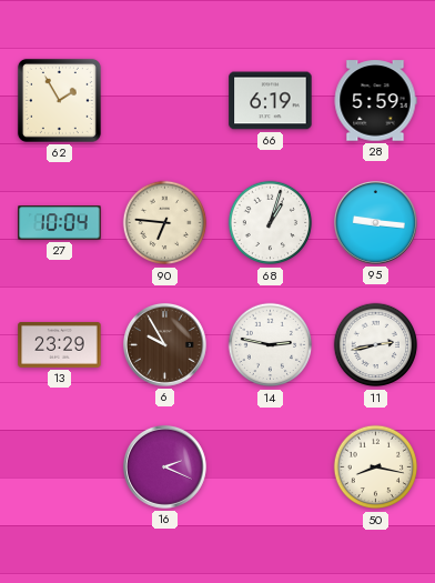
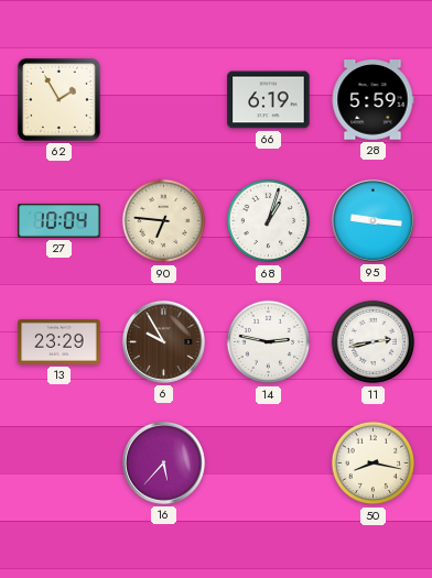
16: 2:19 -> 5:37 (163, 462)
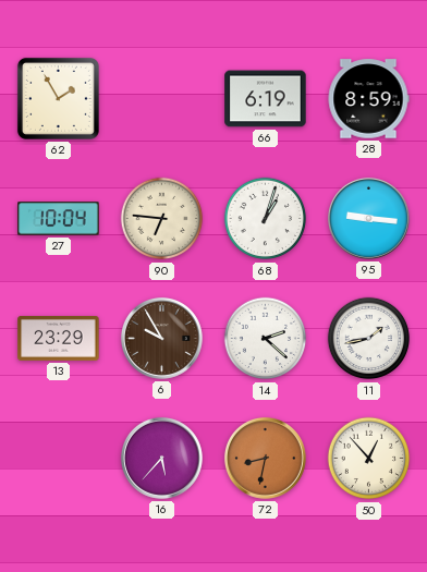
28: 5:59 -> 8:59 (368, 99)
14: 2:47 -> 2:22 (266, 339)
11: 2:43 -> 1:43 (369, 339)
72: none -> 8:32 (265, 458)
50: 8:17 -> 12:53 (369, 459)
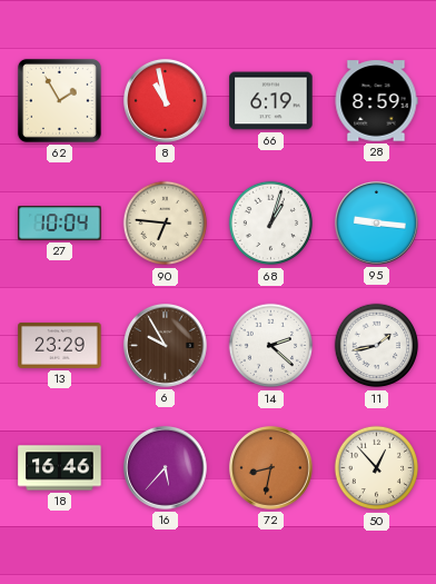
8: none -> 10:58 (165, 100)
18: none -> 16:46 (60, 468)
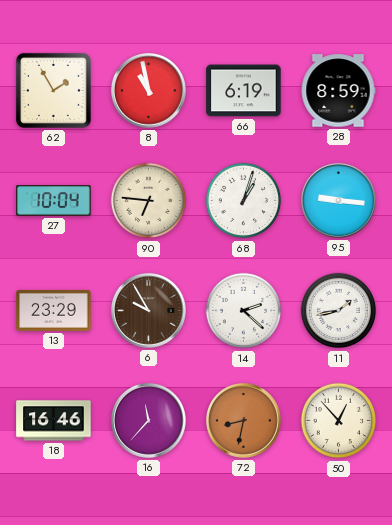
16: 5:37 -> 11:37 (148, 420)
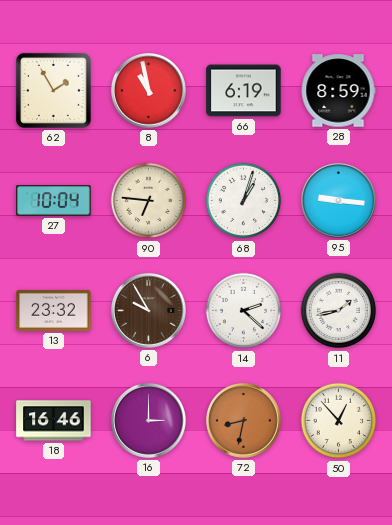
13: 23:29 -> 23:32 (54, 310)
16: 11:37 -> 3:00 (148, 420)
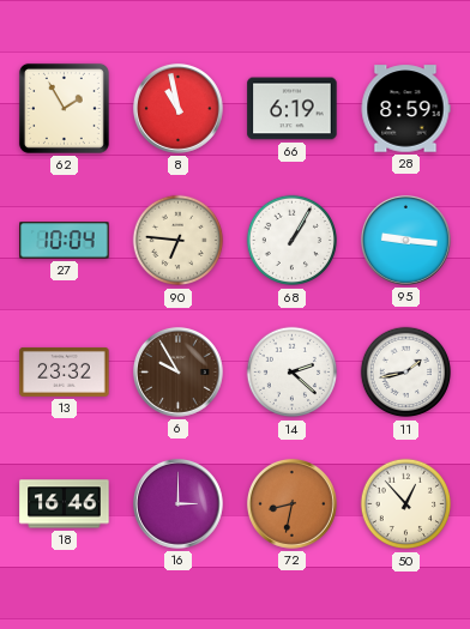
68: 1:03 -> 1:05 (293, 241)
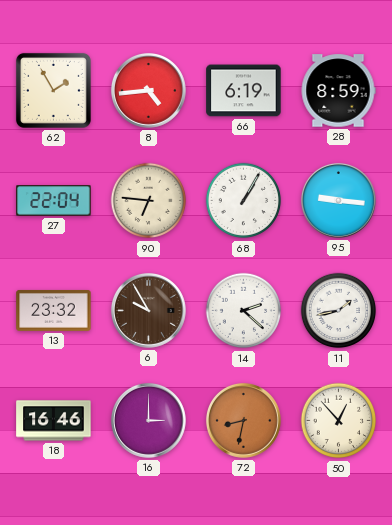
8: 10:58 -> 4:44 (148, 90)
27: 10:04 -> 22:04 (54, 201)
